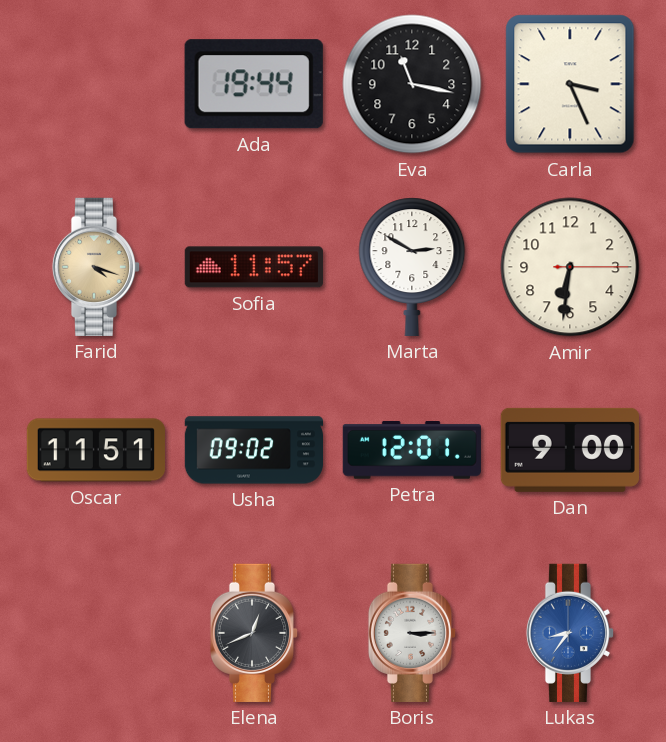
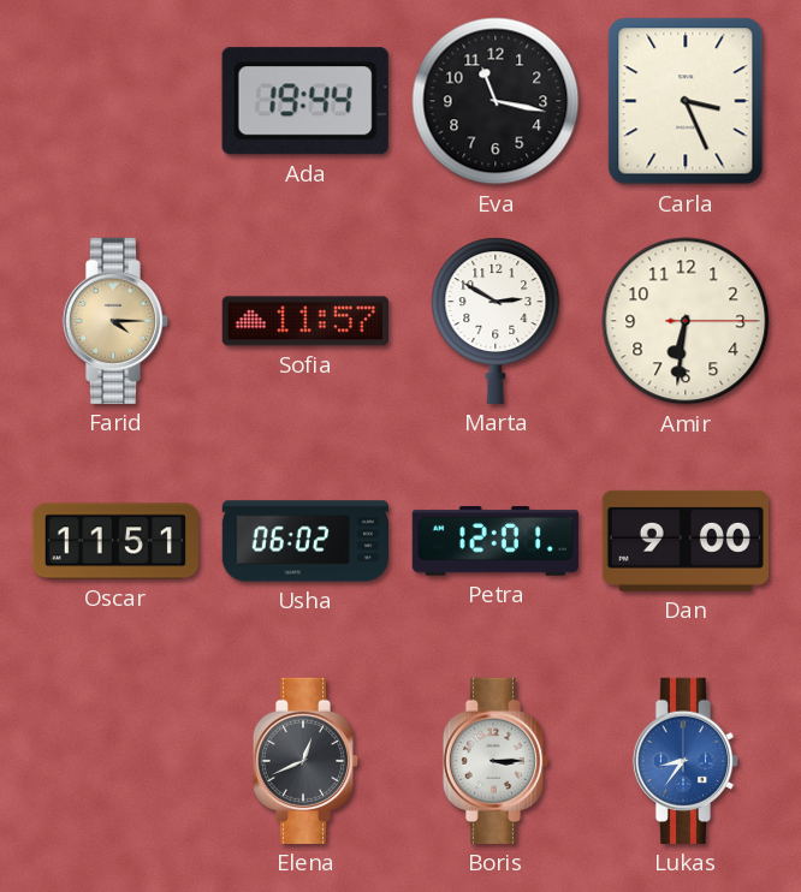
Farid: 4:18 -> 4:15 (115, 321)
Usha: 09:02 -> 06:02 (304, 541)
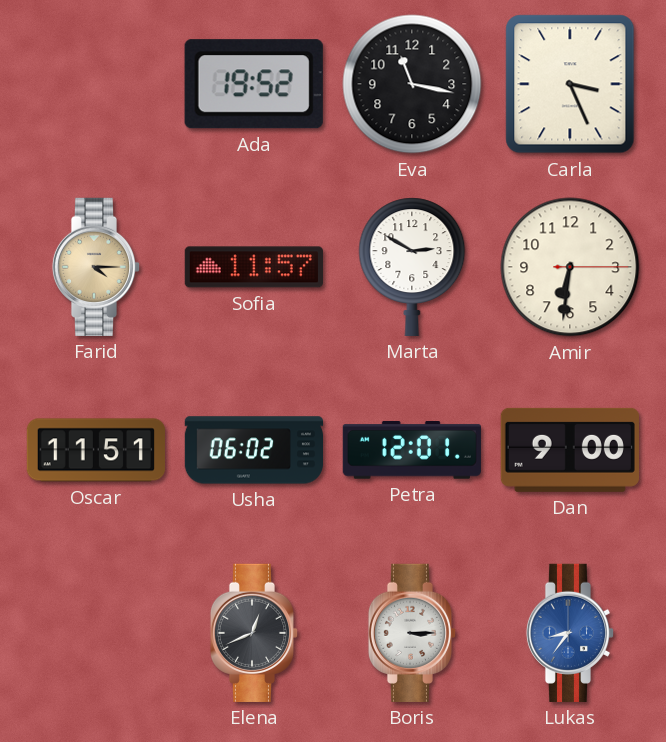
Ada: 19:44 -> 19:52 (254, 84)
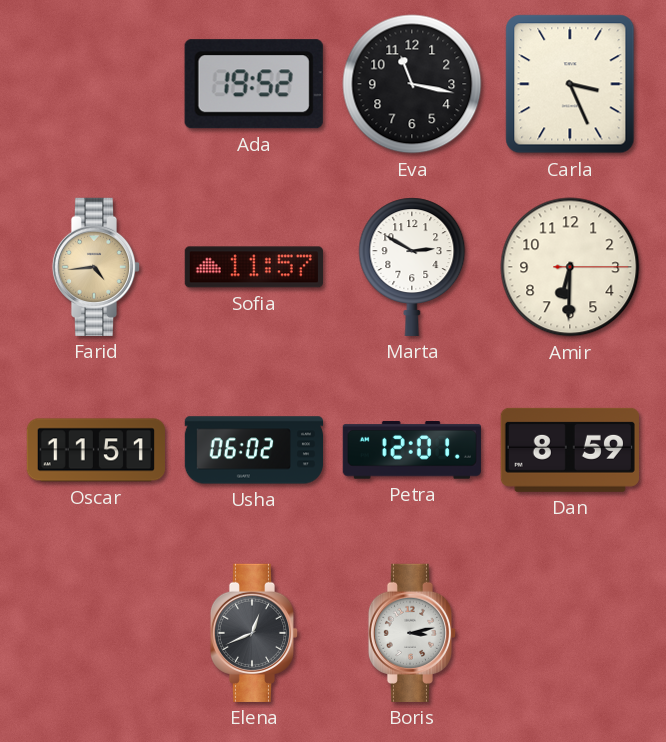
Farid: 4:15 -> 4:44 (96, 267)
Amir: 6:31 -> 6:30 (570, 267)
Dan: 9:00 -> 8:59 (570, 450)
Boris: 3:15 -> 3:13 (412, 633)
Lukas: 8:36 -> none (570, 633)
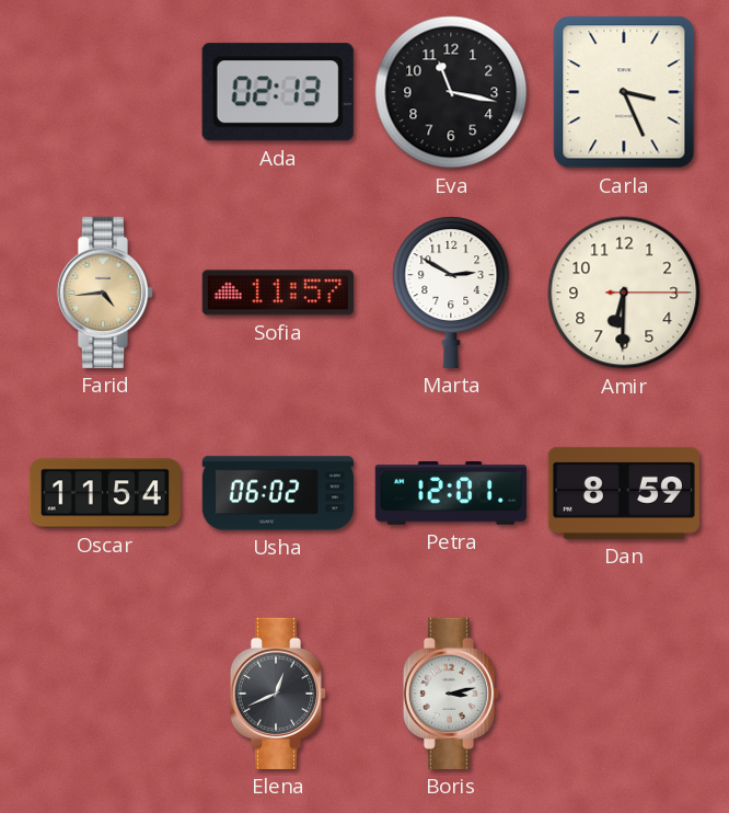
Ada: 19:52 -> 02:13 (278, 92)
Oscar: 11:51 -> 11:54 (104, 493)
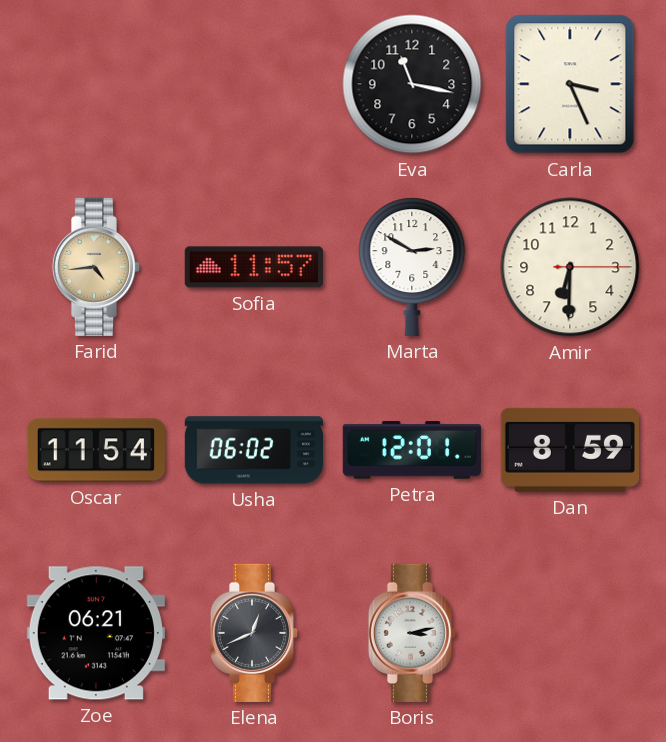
Ada: 02:13 -> none (278, 92)
Zoe: none -> 06:21 (96, 633)
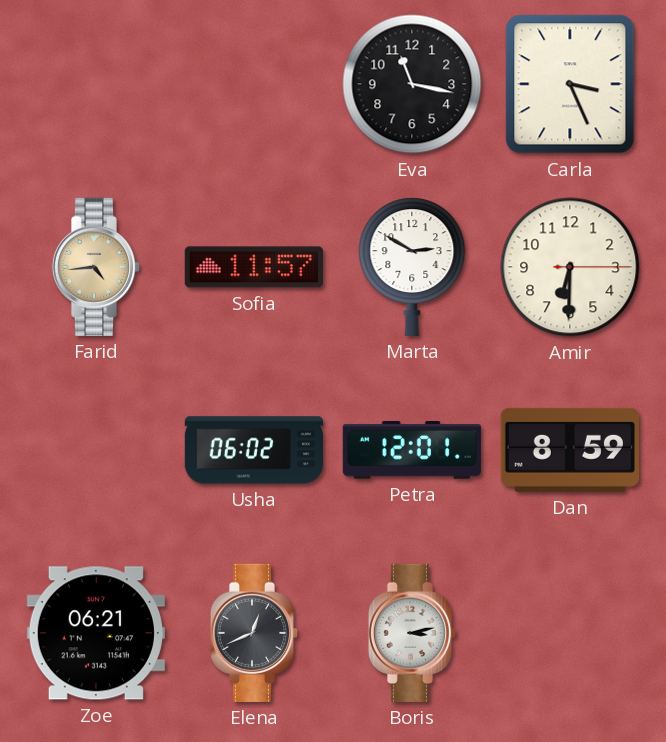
Oscar: 11:54 -> none (95, 450)
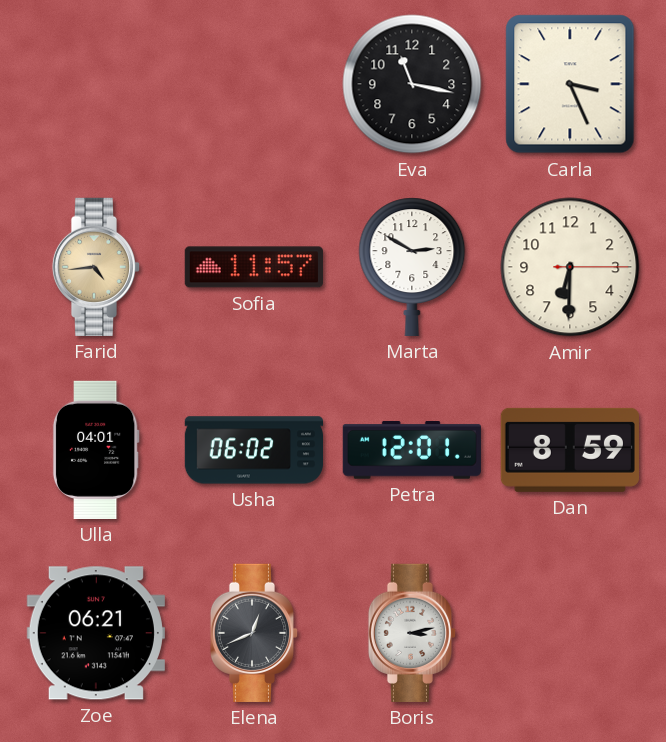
Ulla: none -> 04:01 (96, 450)
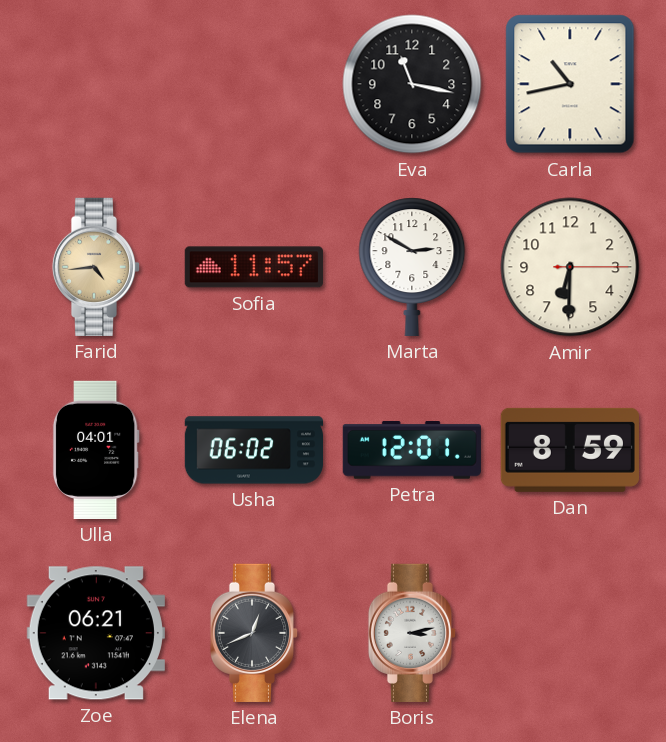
Carla: 3:26 -> 10:43 (570, 84)
